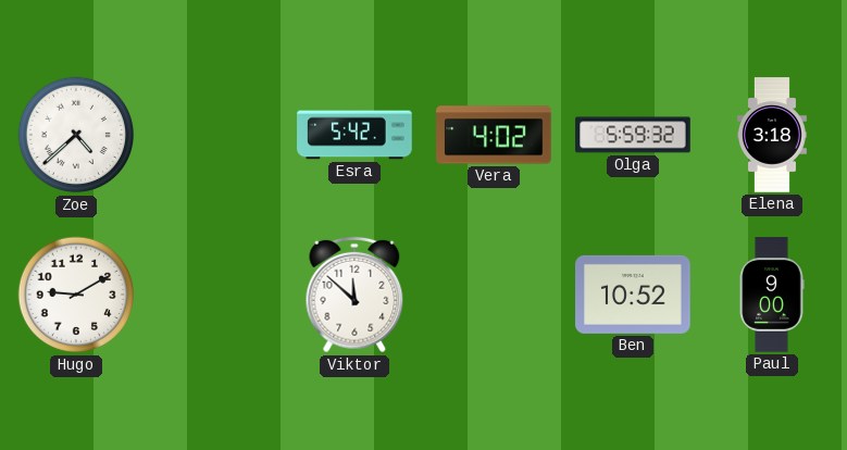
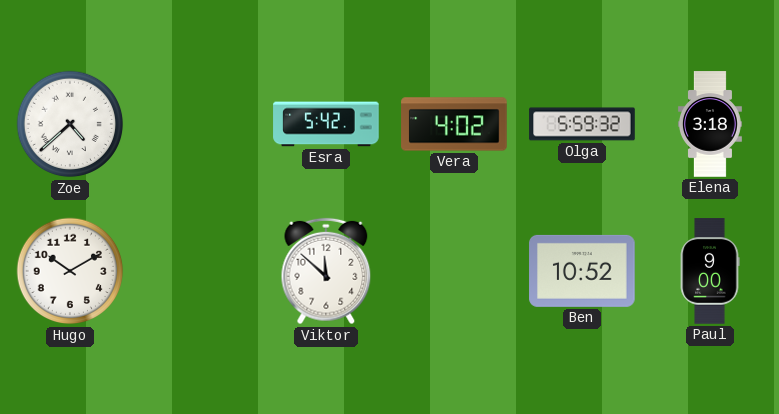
Hugo: 9:10 -> 10:10 (70, 271)
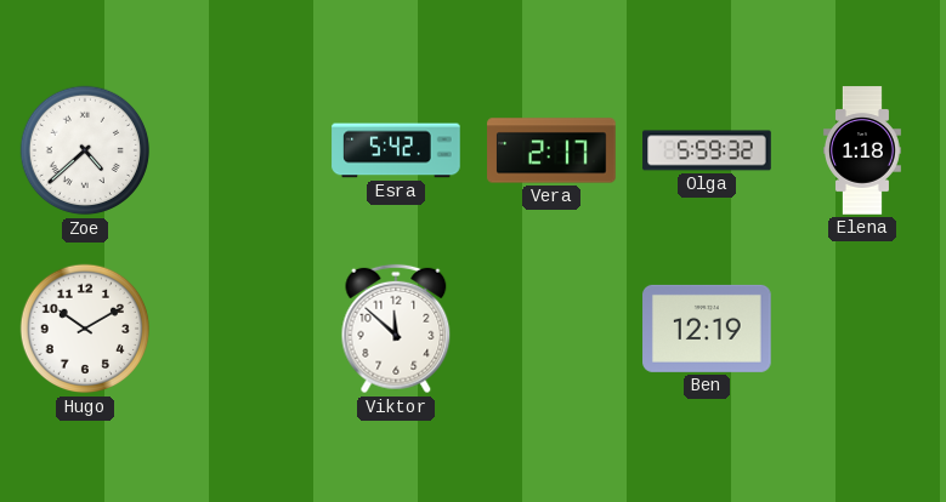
Vera: 4:02 -> 2:17 (551, 150)
Elena: 3:18 -> 1:18 (862, 150)
Ben: 10:52 -> 12:19 (707, 329)
Paul: 9:00 -> none (710, 271)
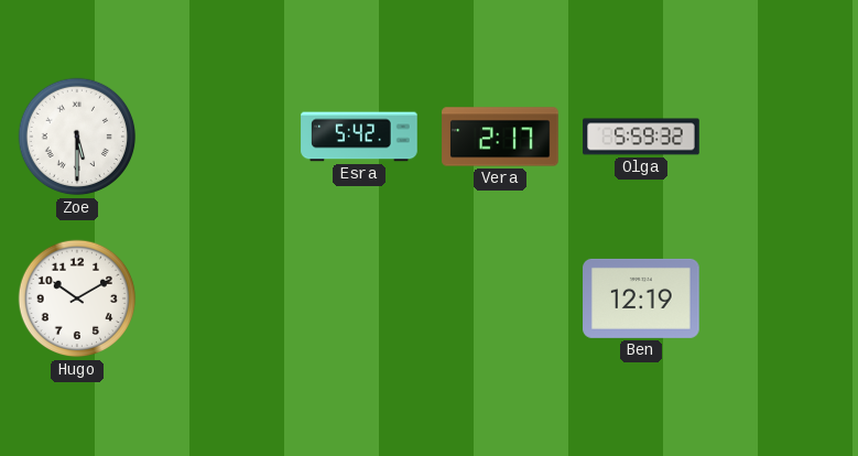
Zoe: 4:38 -> 5:30 (77, 137)
Elena: 1:18 -> none (862, 150)
Viktor: 11:52 -> none (396, 329)
